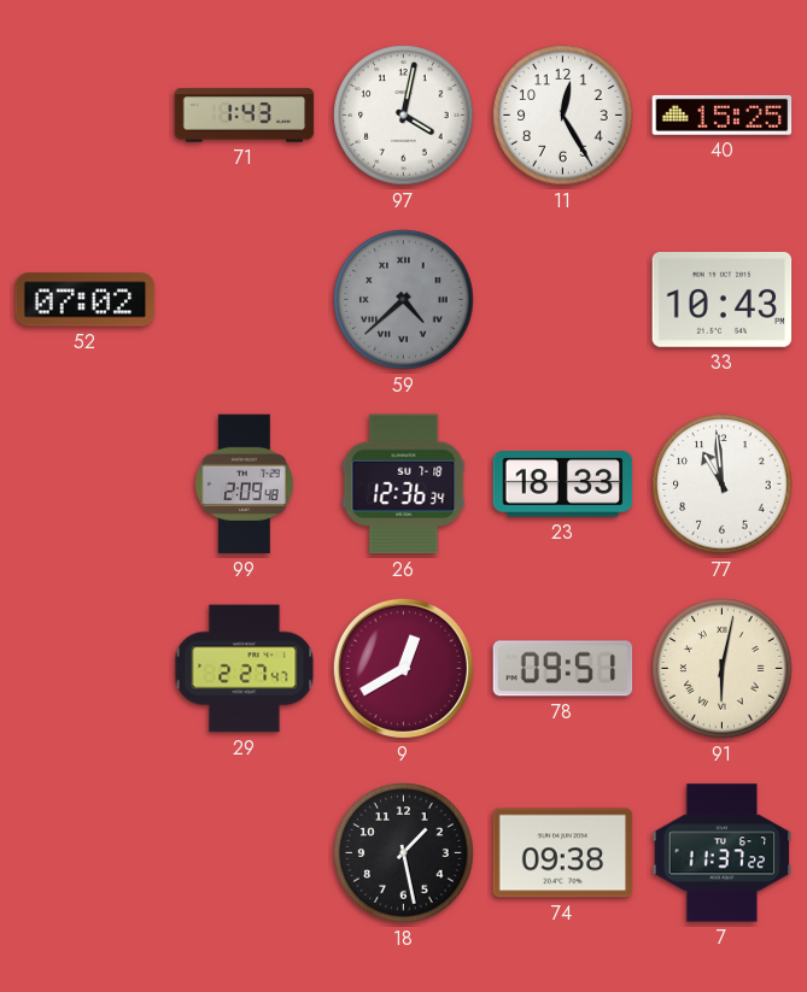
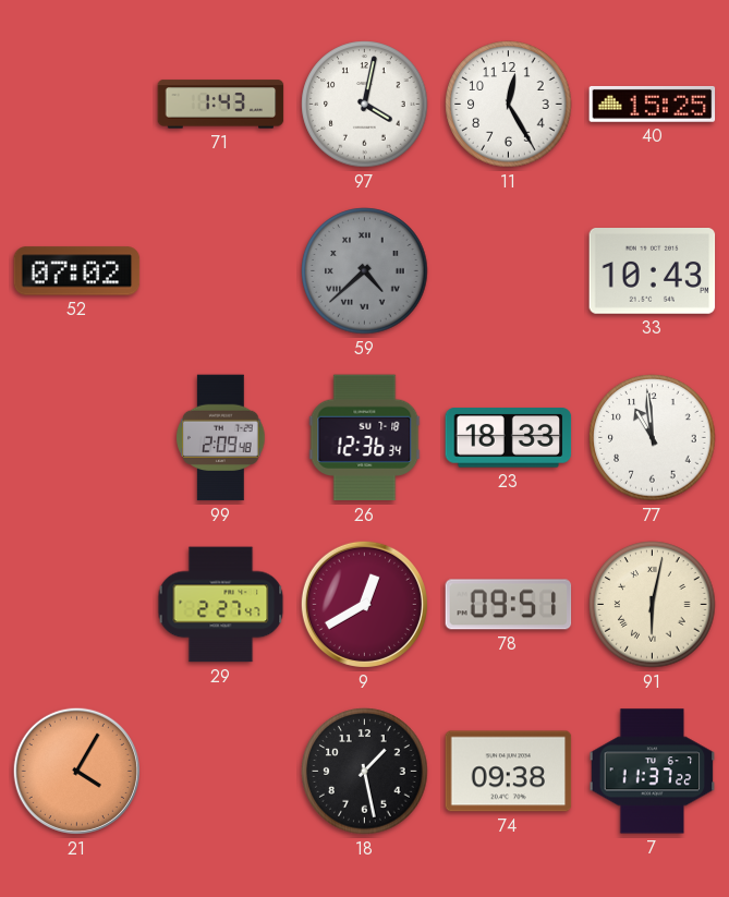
21: none -> 4:05 (76, 771)
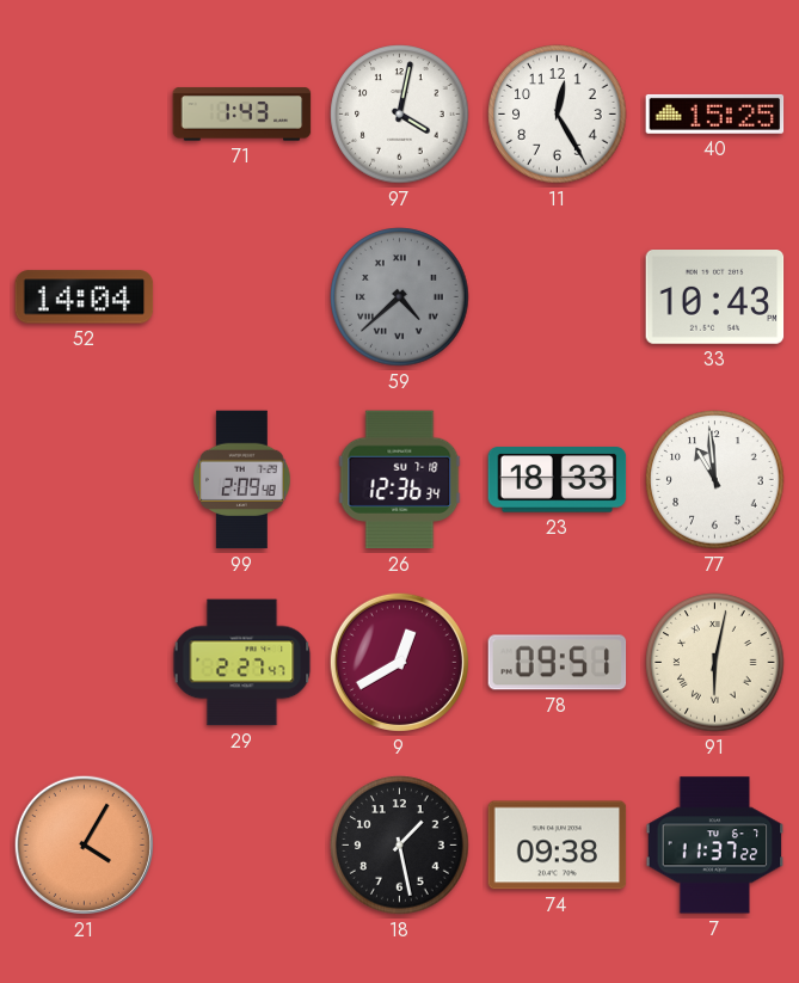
52: 07:02 -> 14:04 (85, 297)
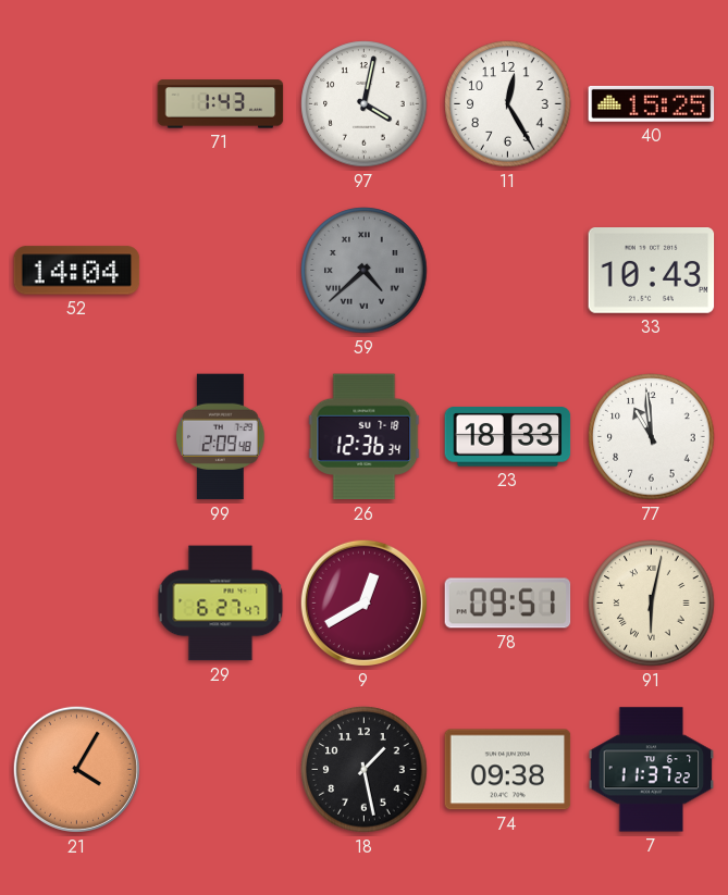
29: 2:27 -> 6:27 (221, 604)
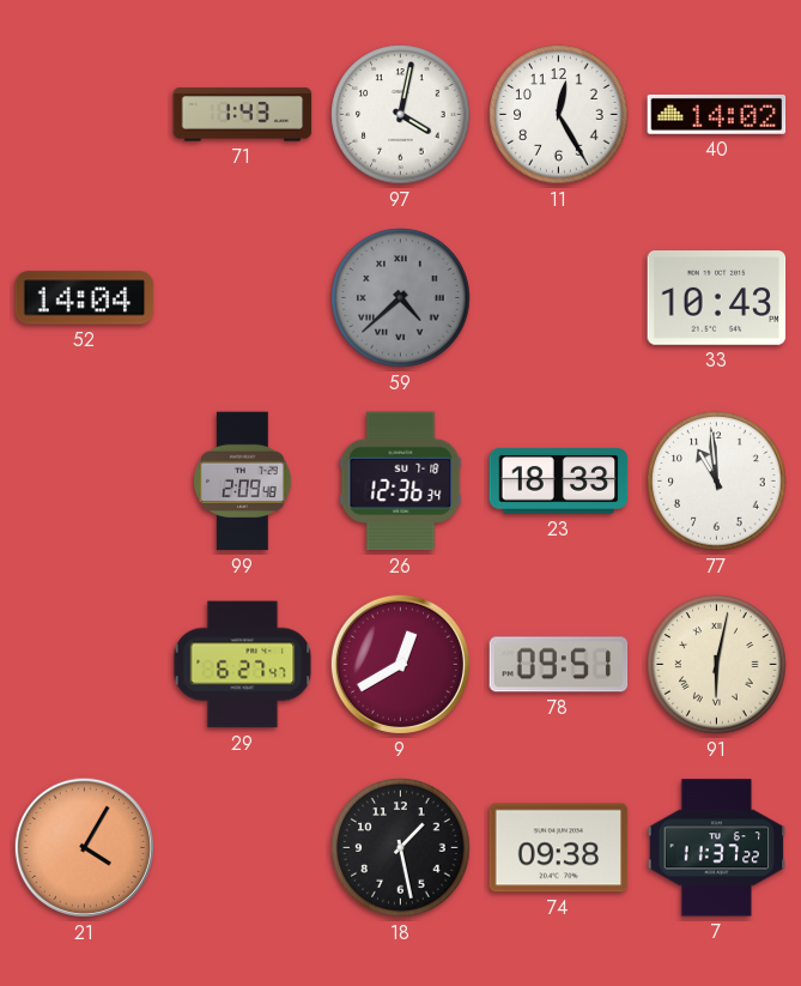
40: 15:25 -> 14:02 (717, 114)
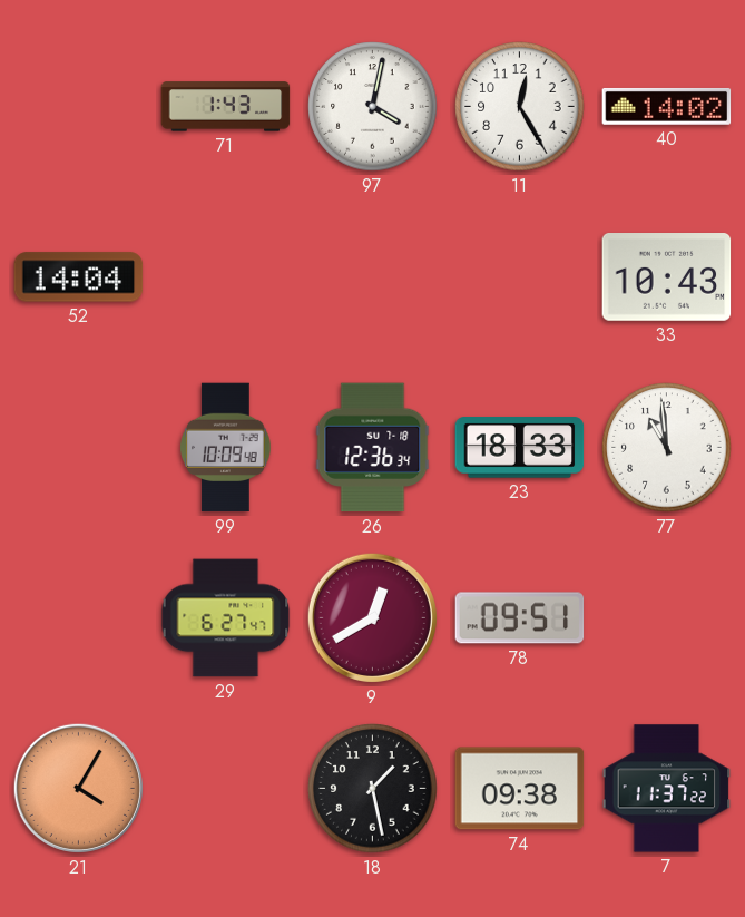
59: 4:38 -> none (401, 298)
99: 2:09 -> 10:09 (226, 448)
91: 6:02 -> none (717, 665)
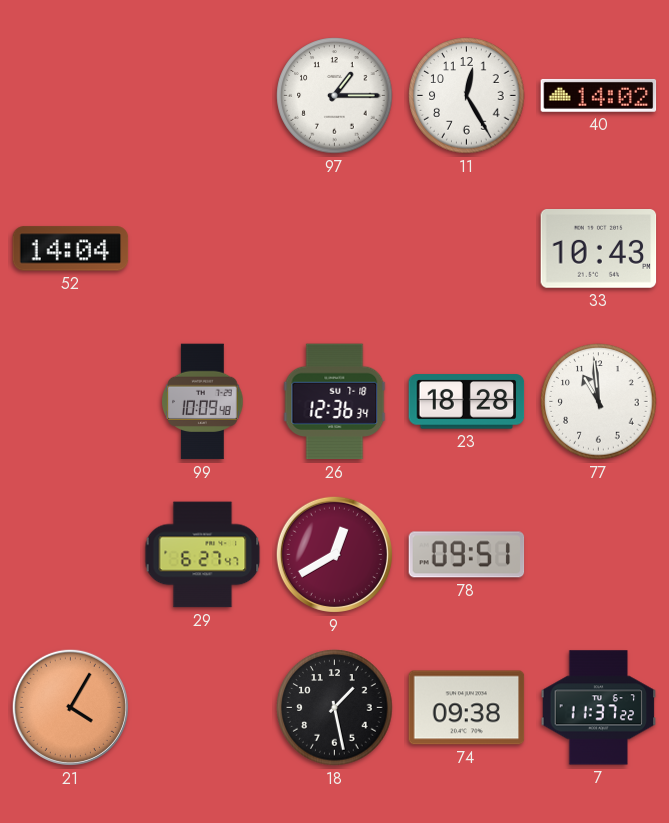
71: 1:43 -> none (226, 107)
97: 4:02 -> 1:15 (335, 96)
23: 18:33 -> 18:28 (467, 402)
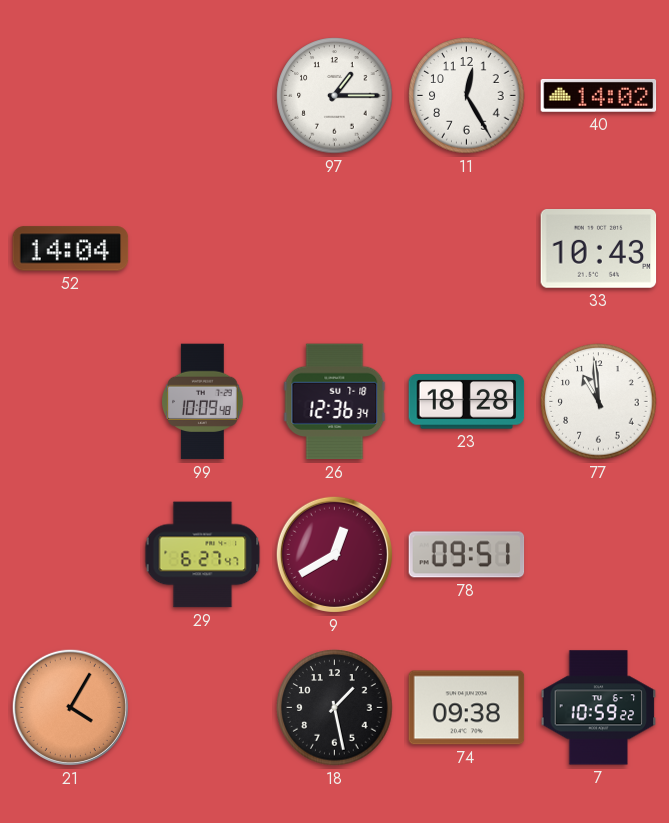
7: 11:37 -> 10:59 (599, 708)
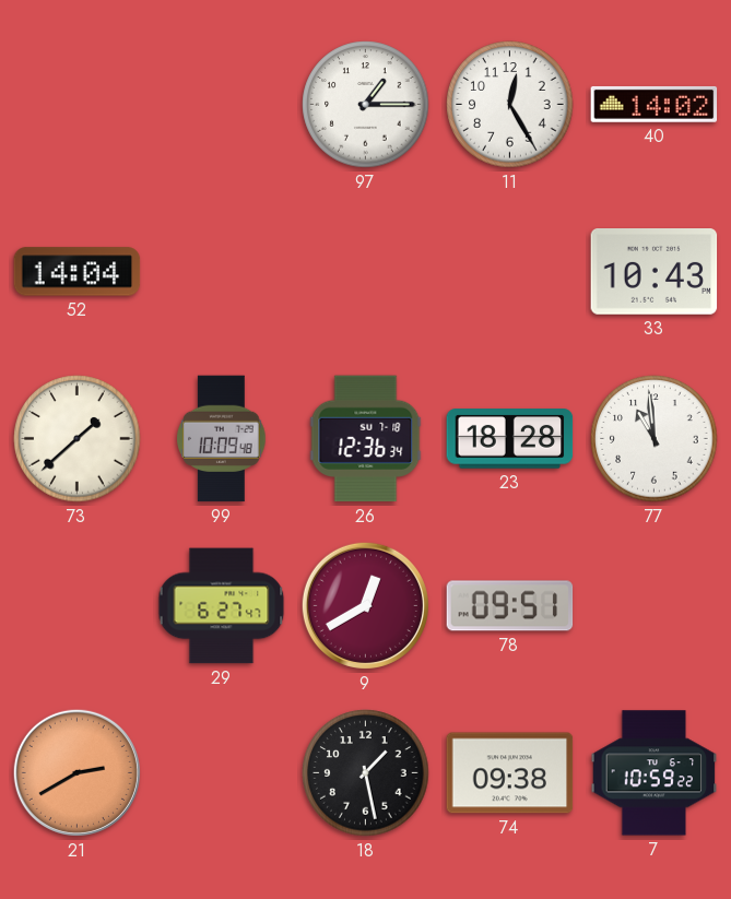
73: none -> 1:38 (78, 439)
21: 4:05 -> 2:40 (76, 772)
